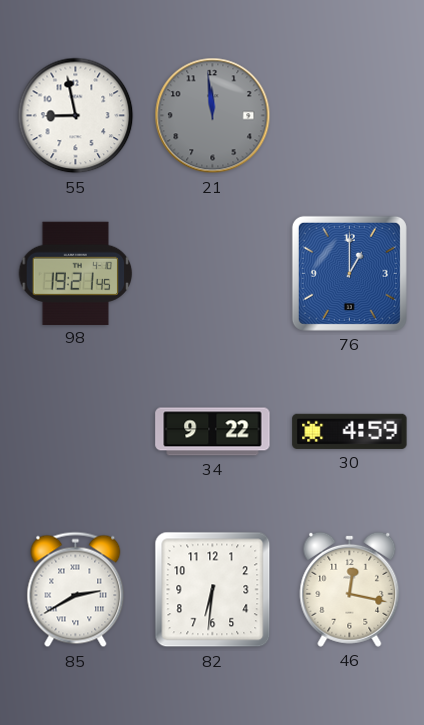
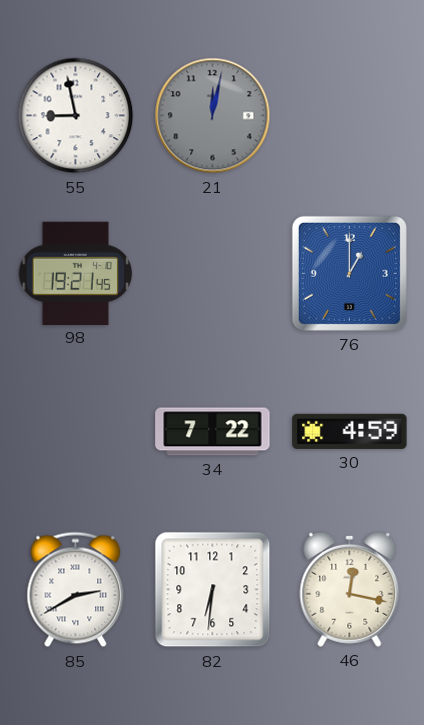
21: 11:59 -> 12:02 (213, 116)
34: 9:22 -> 7:22 (213, 432)
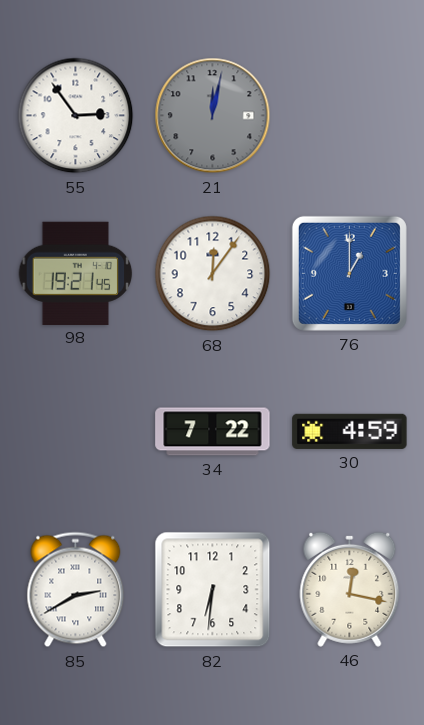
55: 8:58 -> 2:54 (76, 116)
68: none -> 12:06 (213, 274)
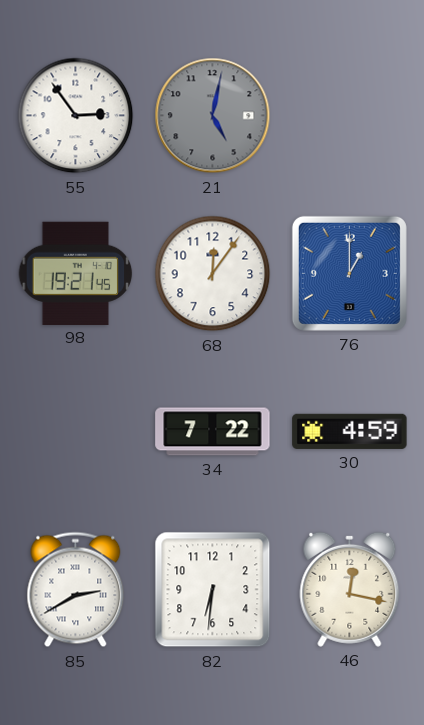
21: 12:02 -> 5:02 (213, 116)
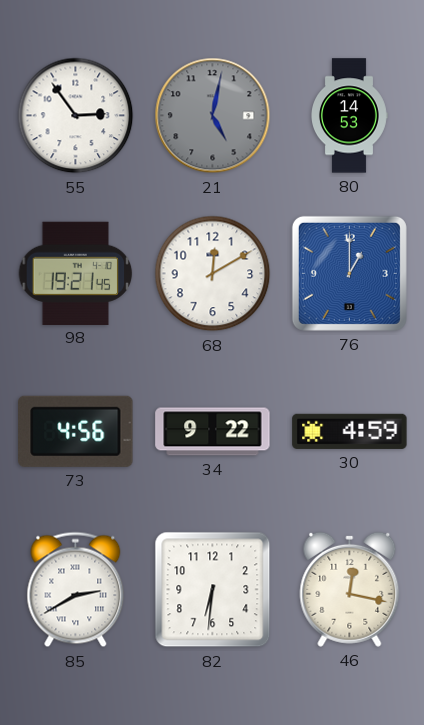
80: none -> 14:53 (350, 116)
68: 12:06 -> 12:10 (213, 274)
73: none -> 4:56 (76, 431)
34: 7:22 -> 9:22 (213, 432)
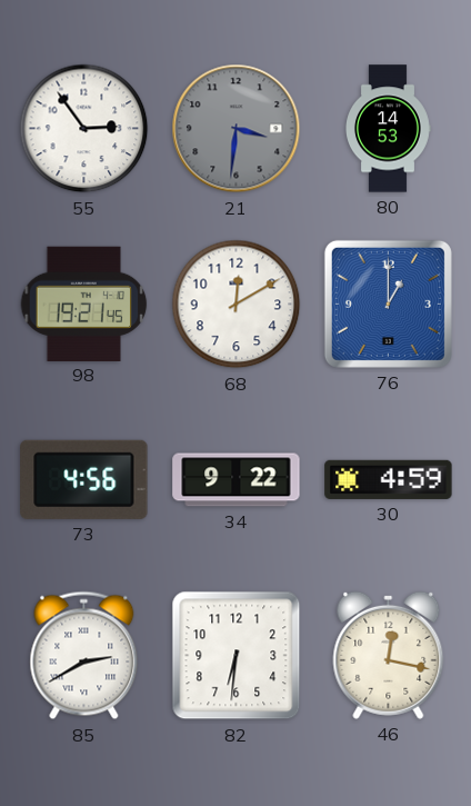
21: 5:02 -> 3:31 (237, 129)
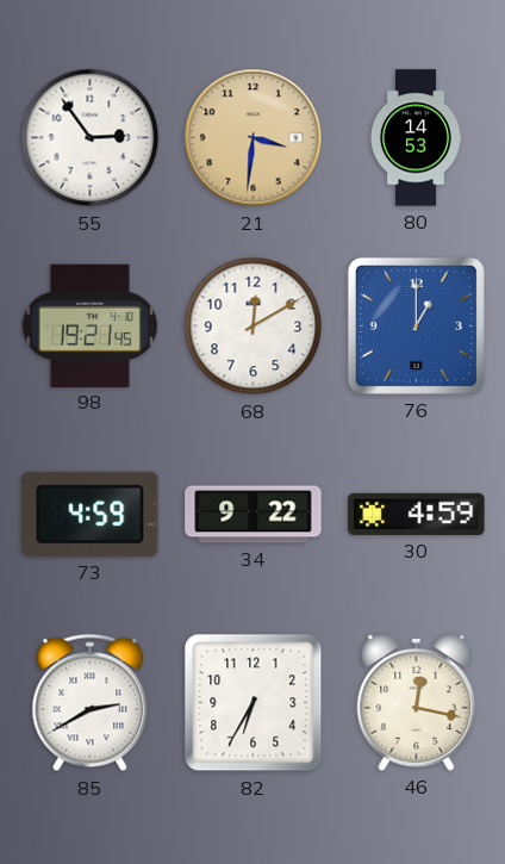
21 dial: grey -> champagne (254, 138)
73: 4:56 -> 4:59 (91, 514)
82: 6:31 -> 6:35 (254, 703)
